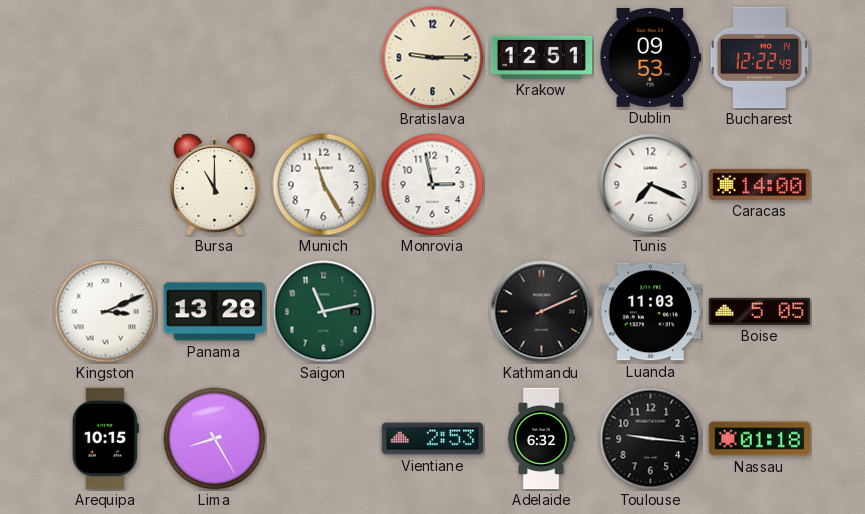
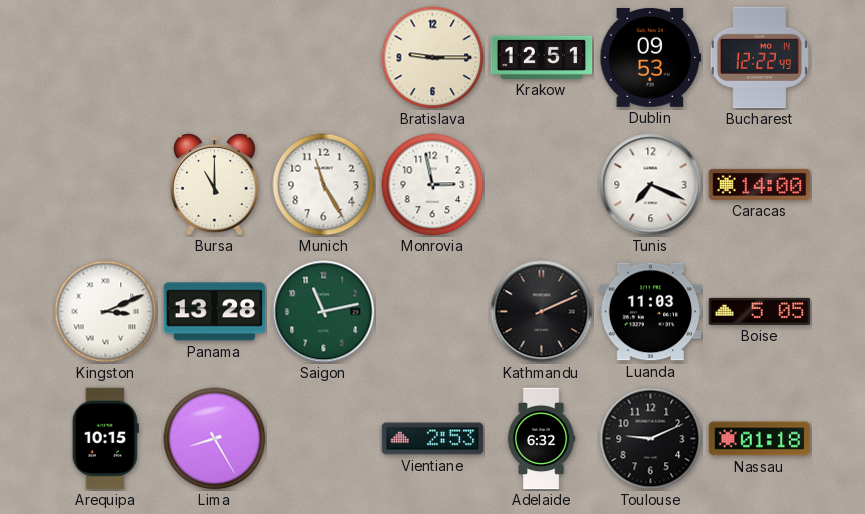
Toulouse: 9:16 -> 9:11 (651, 439)
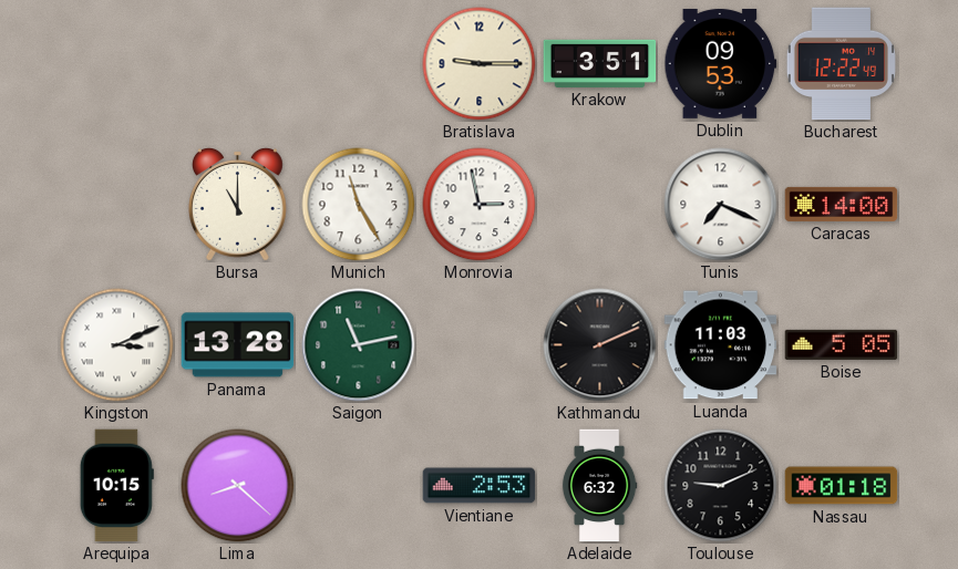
Krakow: 12:51 -> 3:51 (600, 63)
Lima: 8:25 -> 8:22 (238, 486)
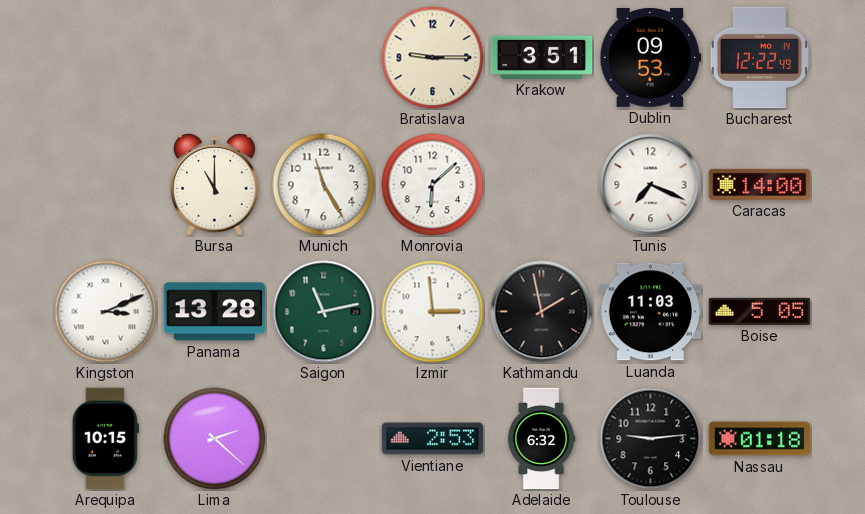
Monrovia: 2:58 -> 6:08 (433, 185)
Izmir: none -> 2:59 (433, 312)
Kathmandu: 2:11 -> 1:58 (542, 312)
Lima: 8:22 -> 2:22 (215, 439)
Toulouse: 9:11 -> 9:14 (651, 439)
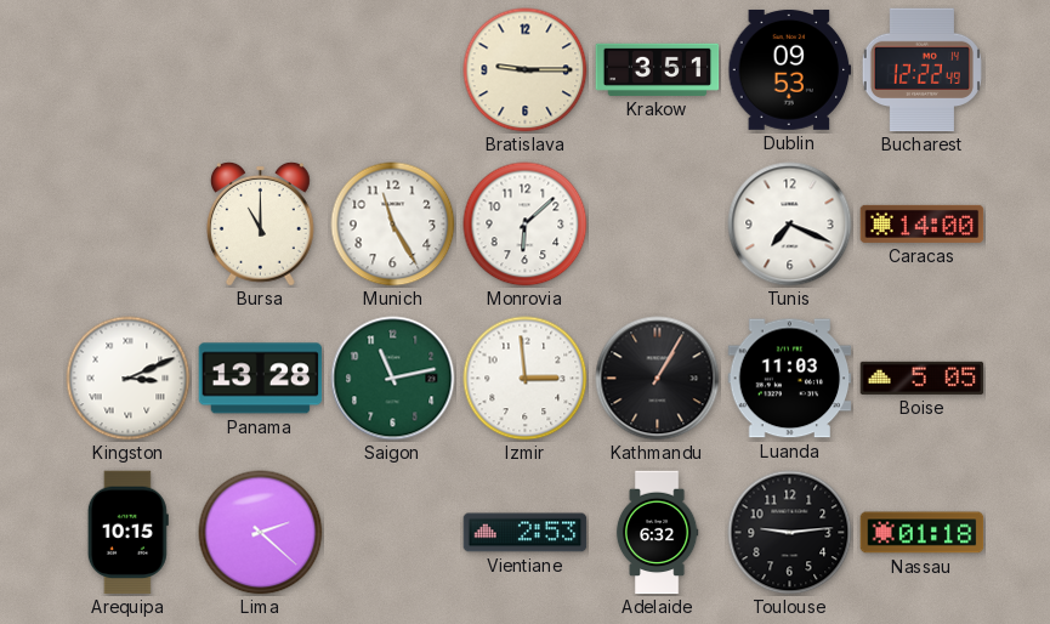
Kathmandu: 1:58 -> 1:05 (658, 379)
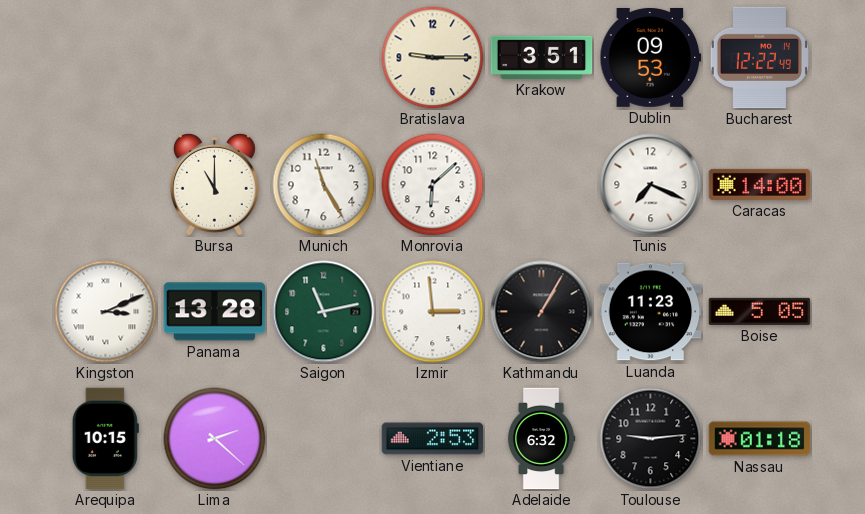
Luanda: 11:03 -> 11:23 (651, 312)
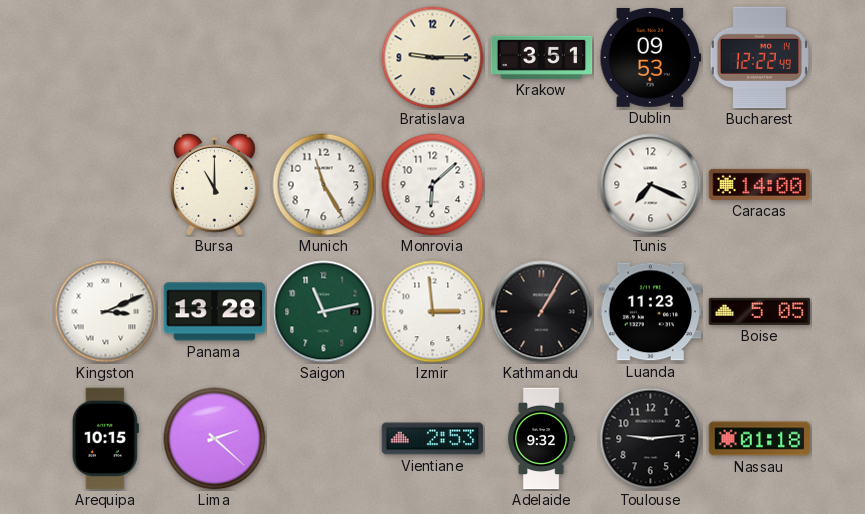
Adelaide: 6:32 -> 9:32 (541, 439)
